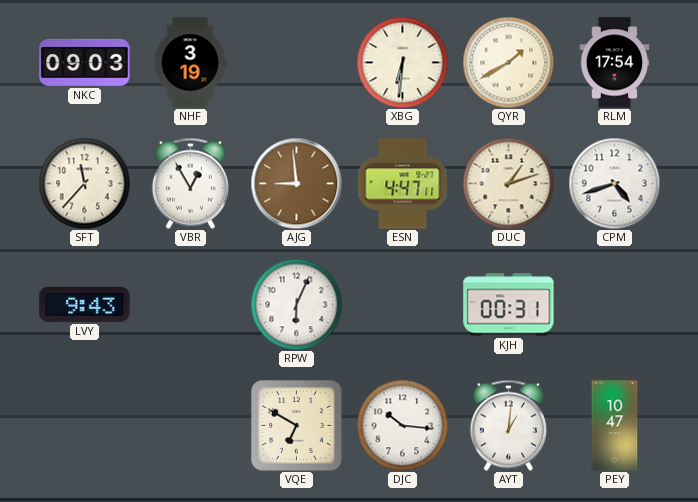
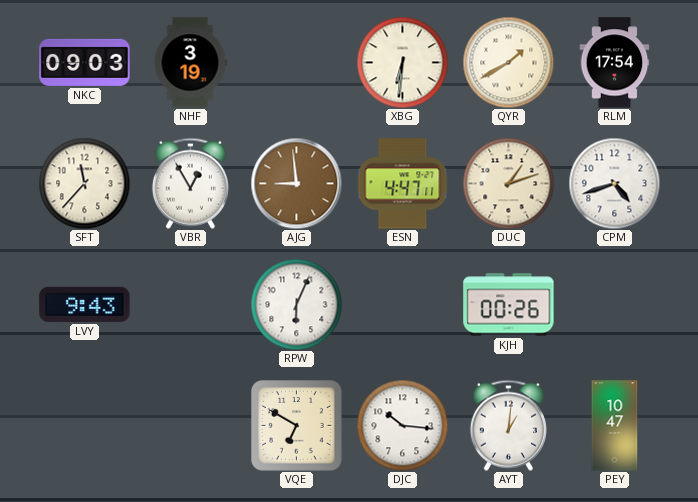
KJH: 00:31 -> 00:26 (509, 305)
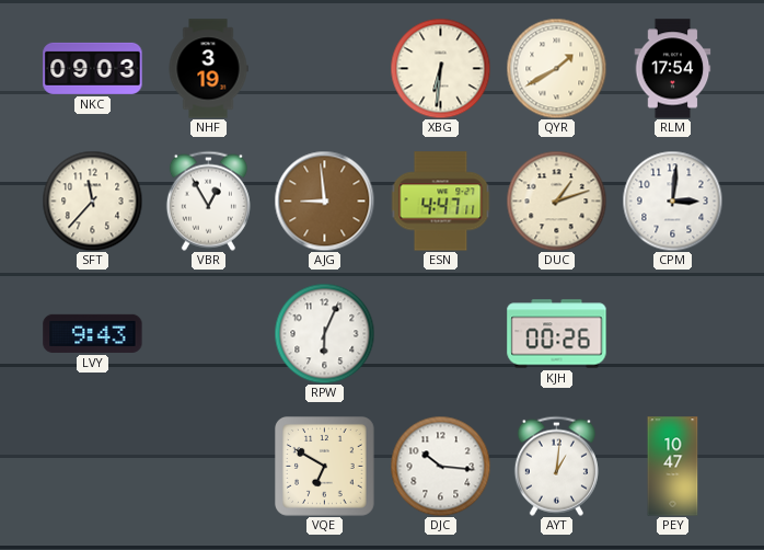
CPM: 4:42 -> 3:01 (672, 200)
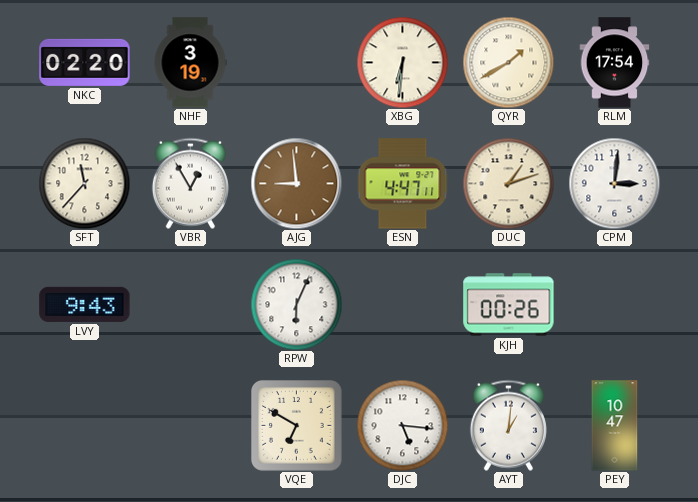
NKC: 09:03 -> 02:20 (85, 62)
DJC: 10:16 -> 5:16 (402, 425)
